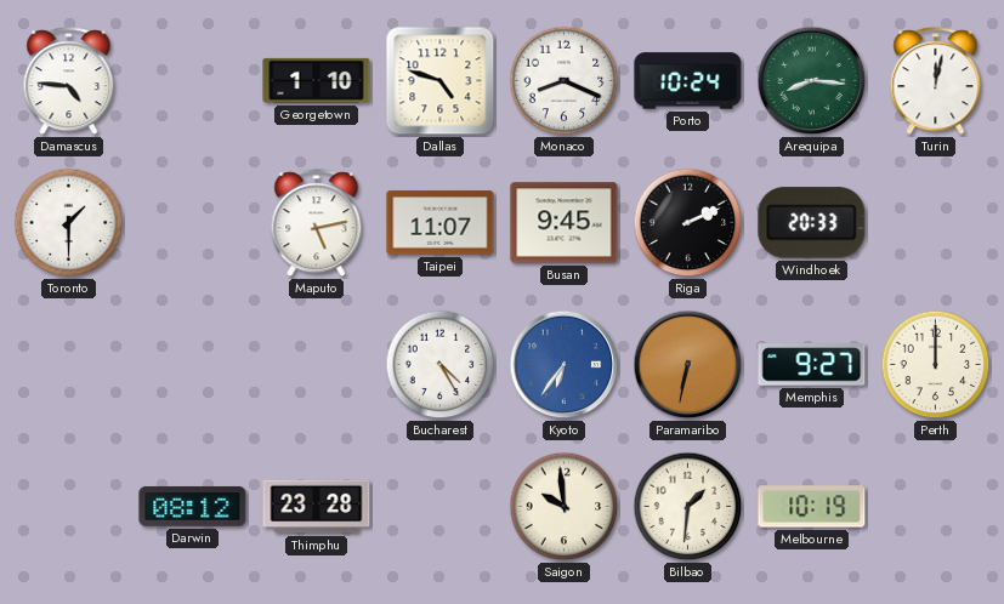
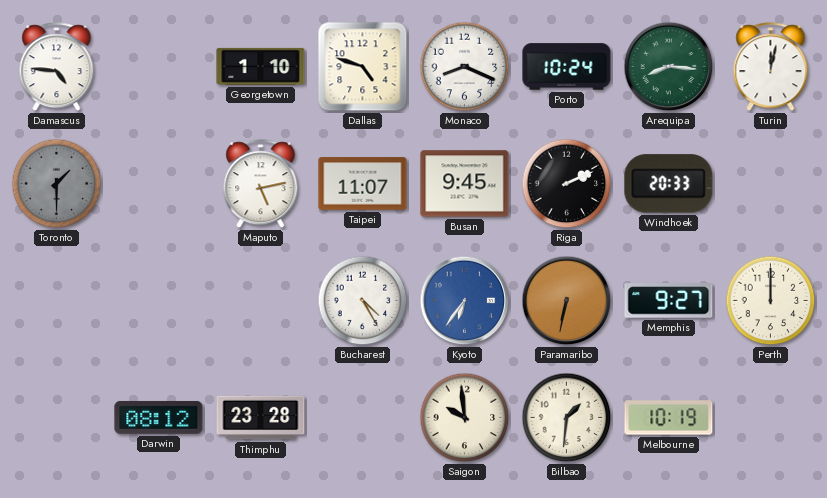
Toronto dial: white -> grey (57, 184)
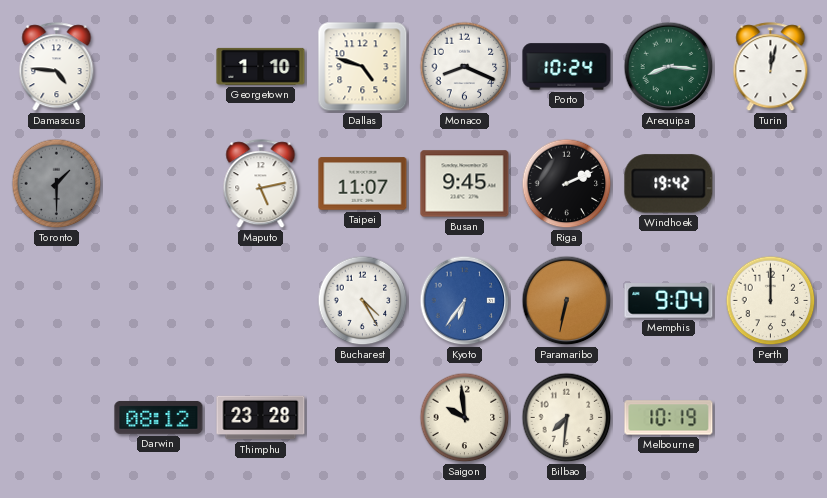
Windhoek: 20:33 -> 19:42 (669, 184)
Memphis: 9:27 -> 9:04 (669, 301)
Bilbao: 1:31 -> 7:31 (567, 418)
